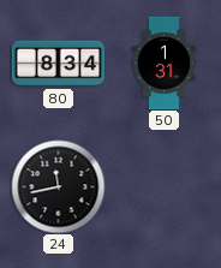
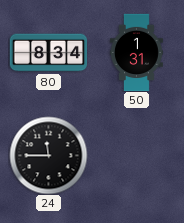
24: 11:43 -> 11:45 (48, 155)
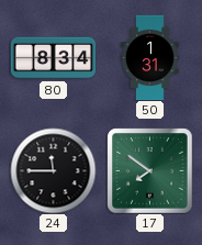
17: none -> 7:51 (149, 170)
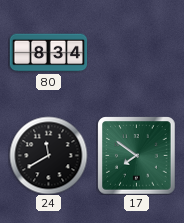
50: 1:31 -> none (149, 57)
24: 11:45 -> 11:40 (48, 155)
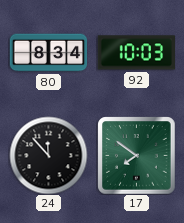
92: none -> 10:03 (136, 53)
24: 11:40 -> 11:53 (48, 155)
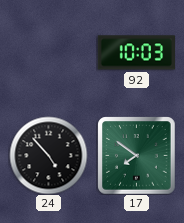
80: 8:34 -> none (48, 53)
24: 11:53 -> 4:53 (48, 155)
